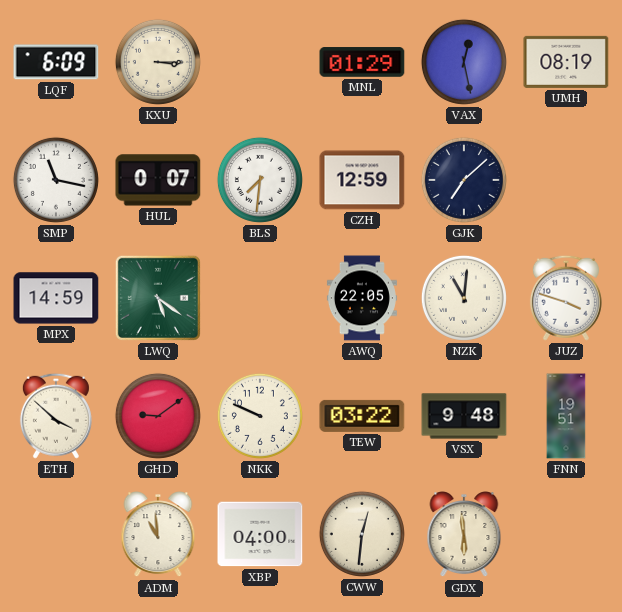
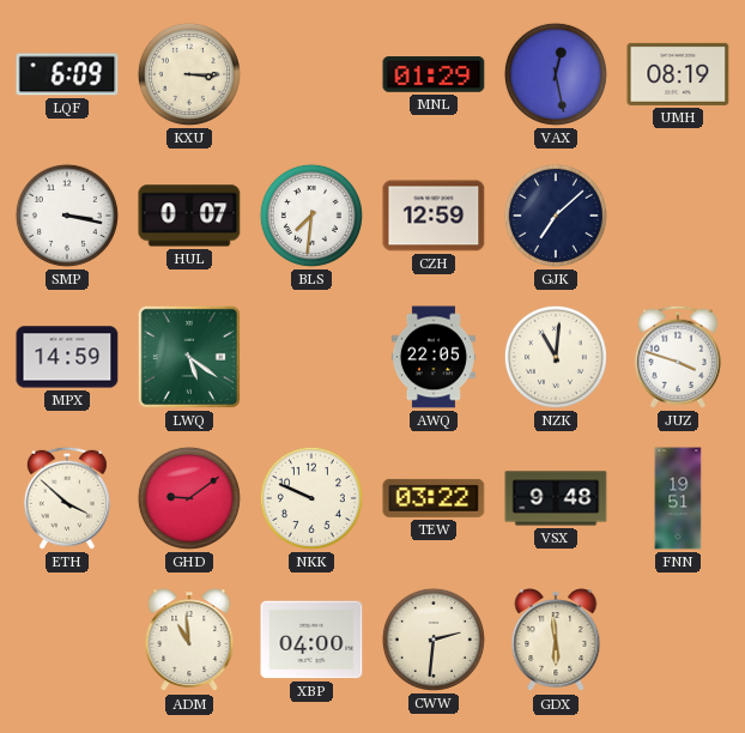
SMP: 11:17 -> 3:17 (67, 216)
CWW: 12:31 -> 2:31 (434, 640)
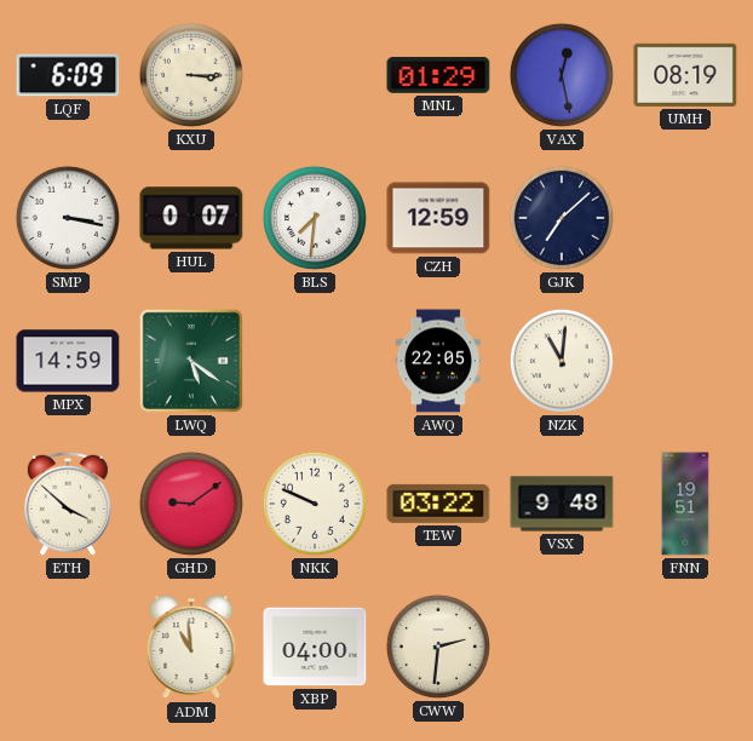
JUZ: 3:48 -> none (678, 357)
GDX: 5:59 -> none (556, 641)
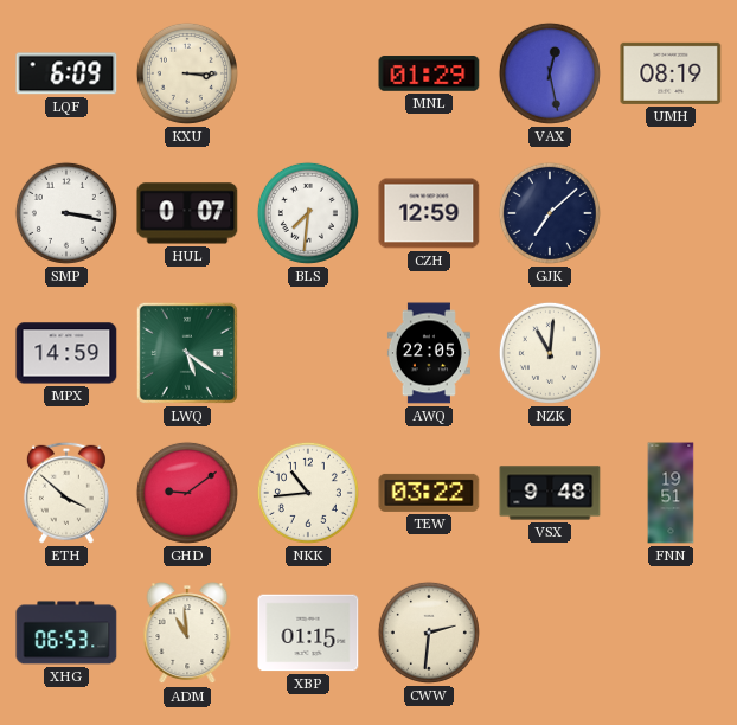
NKK: 9:49 -> 10:44 (308, 493)
XHG: none -> 06:53 (66, 633)
XBP: 04:00 -> 01:15 (308, 633)
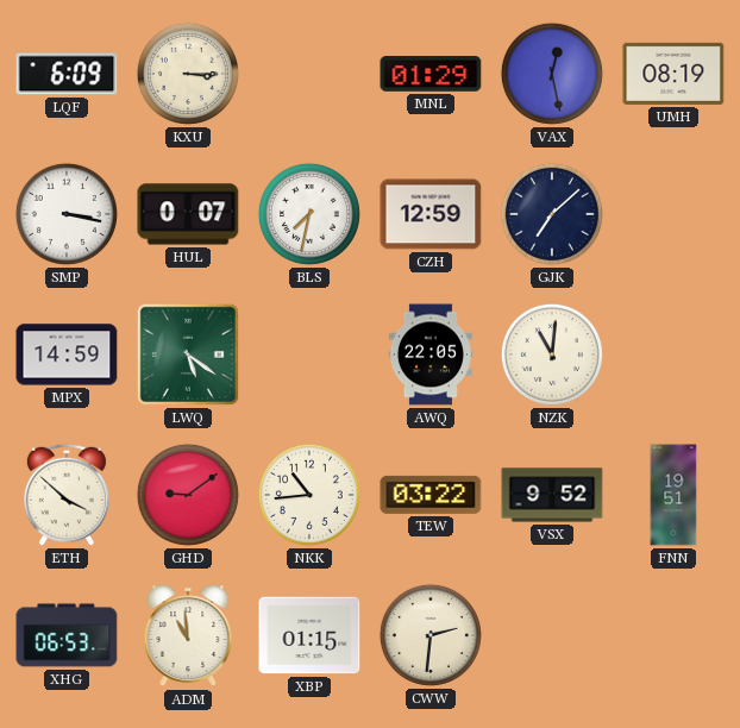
BLS: 7:31 -> 7:32 (309, 214)
VSX: 9:48 -> 9:52 (552, 495)
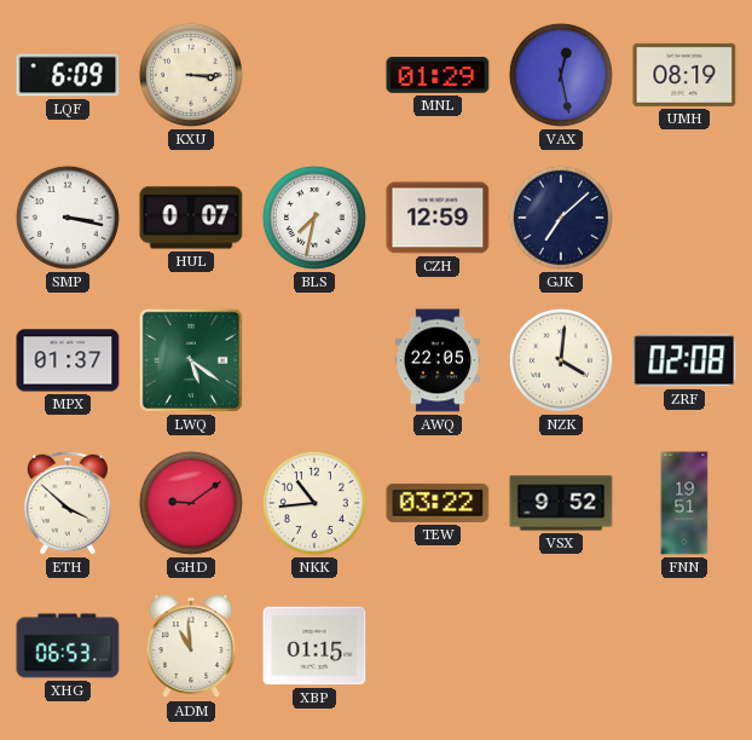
MPX: 14:59 -> 01:37 (68, 360)
NZK: 11:01 -> 4:01 (561, 360)
ZRF: none -> 02:08 (684, 360)
CWW: 2:31 -> none (431, 635)
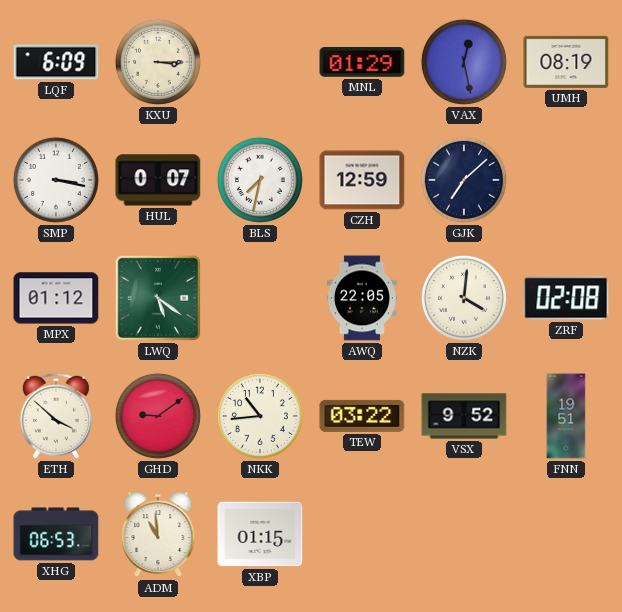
MPX: 01:37 -> 01:12 (56, 298)
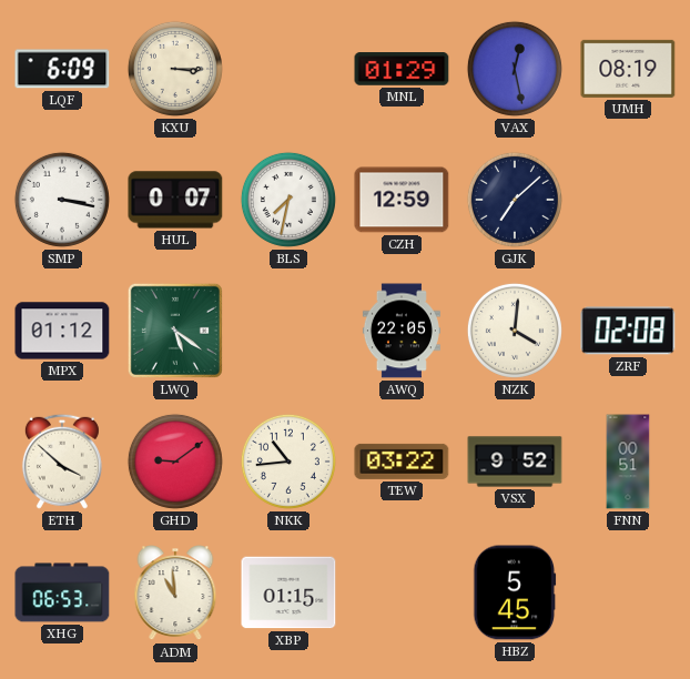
FNN: 19:51 -> 00:51 (628, 462)
HBZ: none -> 5:45 (515, 592)
